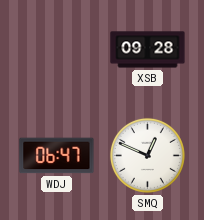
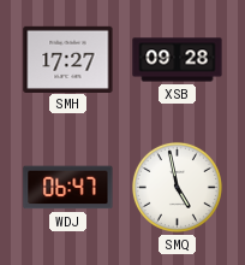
SMH: none -> 17:27 (68, 59)
SMQ: 12:49 -> 4:58 (177, 187)
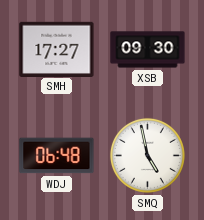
XSB: 09:28 -> 09:30 (148, 50)
WDJ: 06:47 -> 06:48 (57, 156)
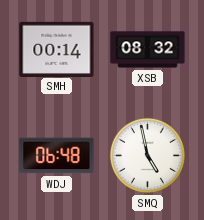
SMH: 17:27 -> 00:14 (57, 49)
XSB: 09:30 -> 08:32 (148, 50)
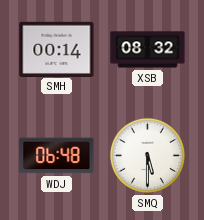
SMQ: 4:58 -> 5:30 (147, 155)
